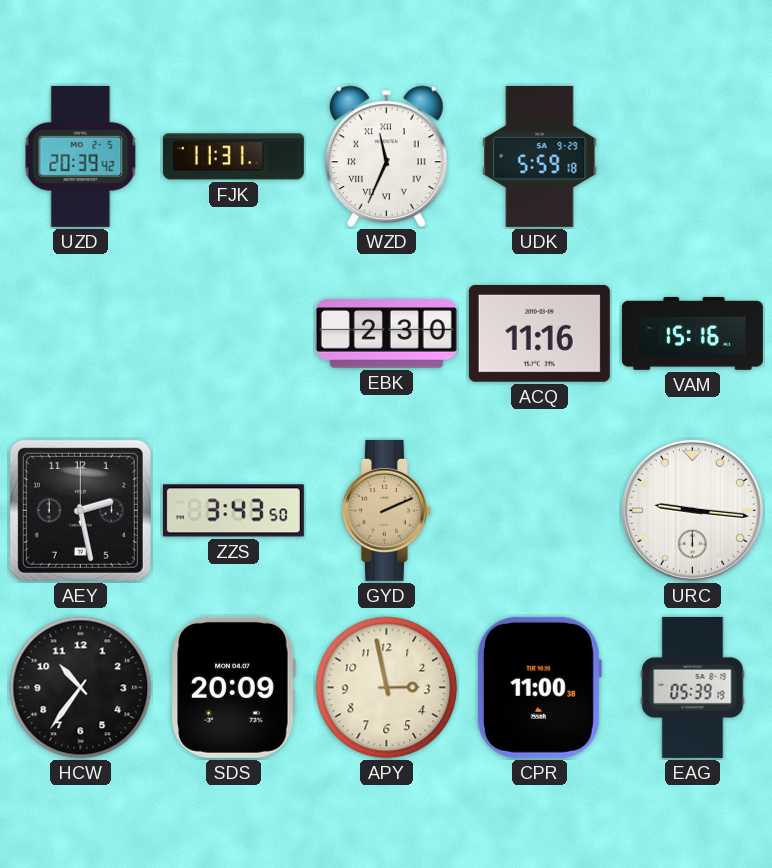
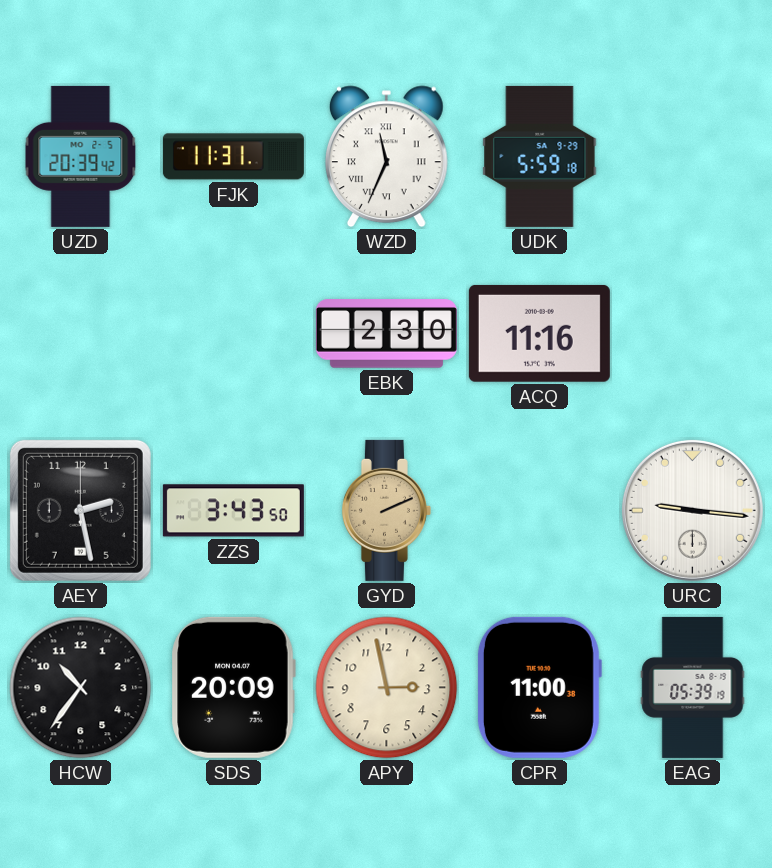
VAM: 15:16 -> none (692, 333)
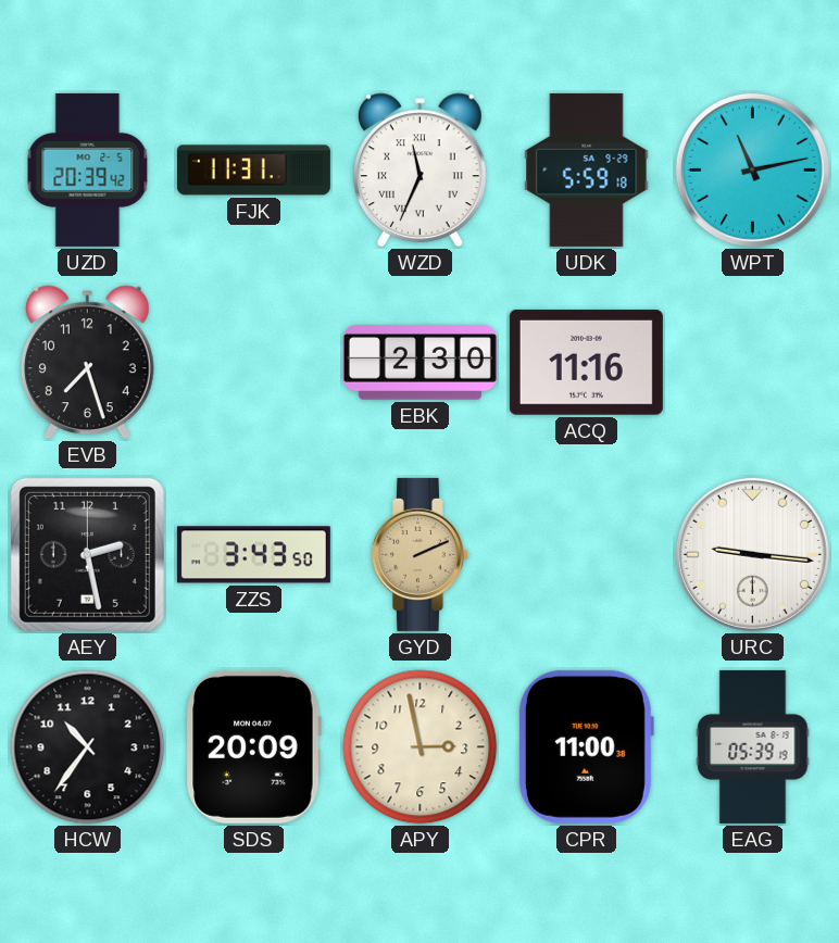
WPT: none -> 11:13 (752, 169)
EVB: none -> 7:27 (87, 363)
